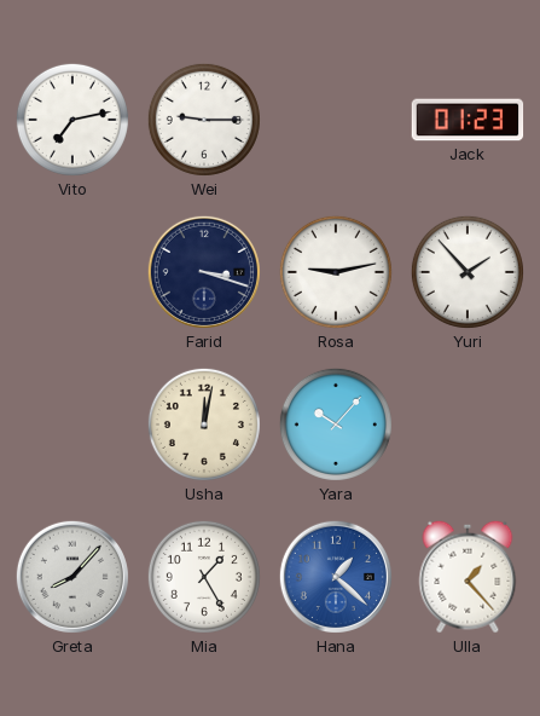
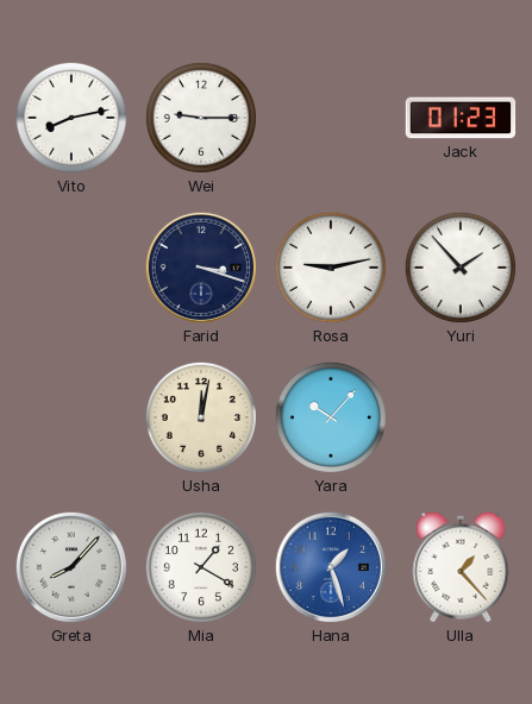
Vito: 7:13 -> 8:13 (71, 118)
Mia: 1:25 -> 1:20 (201, 567)
Hana: 1:22 -> 1:27 (331, 567)
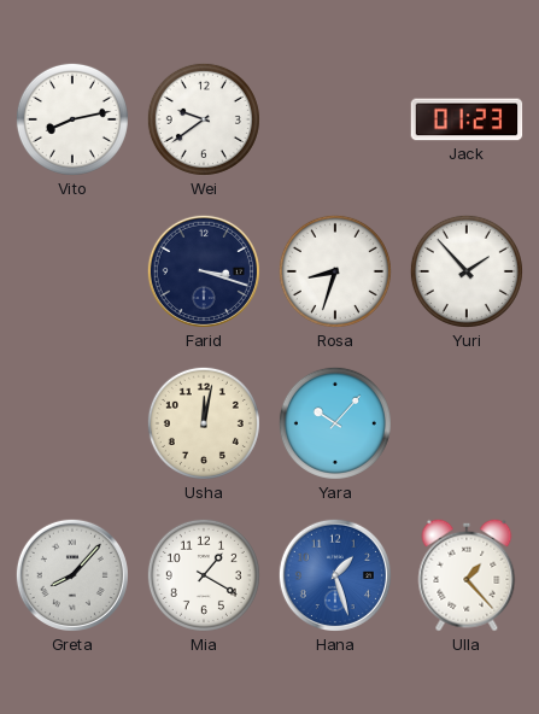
Wei: 9:15 -> 9:39 (204, 119)
Rosa: 9:13 -> 8:33 (335, 271)
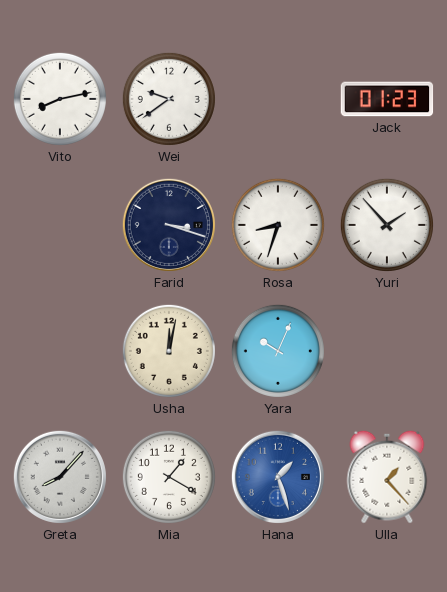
Yara: 10:07 -> 10:04 (278, 351)
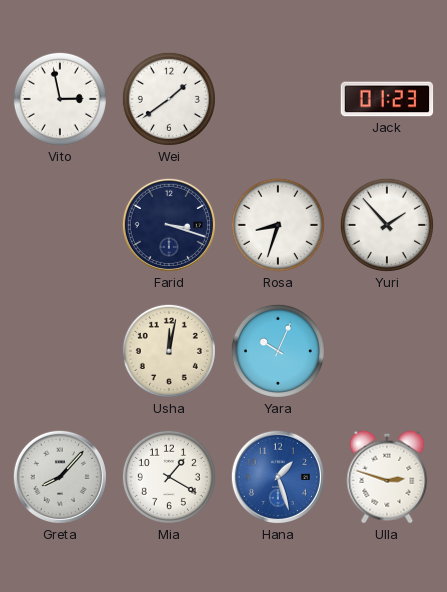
Vito: 8:13 -> 2:58 (60, 99)
Wei: 9:39 -> 1:39 (169, 99)
Ulla: 1:23 -> 2:48 (387, 477)
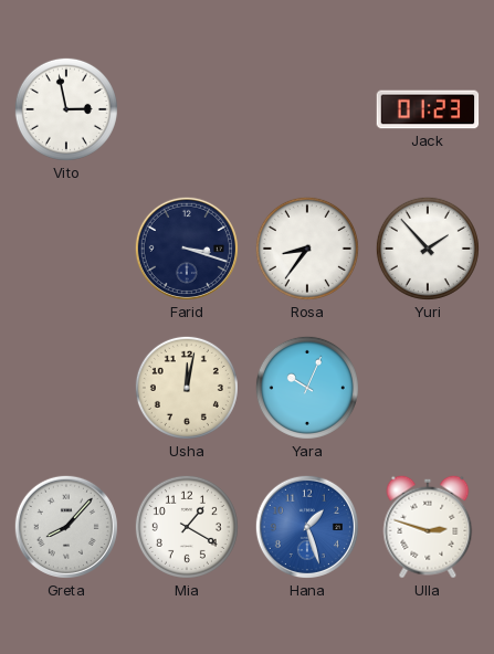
Wei: 1:39 -> none (169, 99)
Rosa: 8:33 -> 8:36 (307, 249)
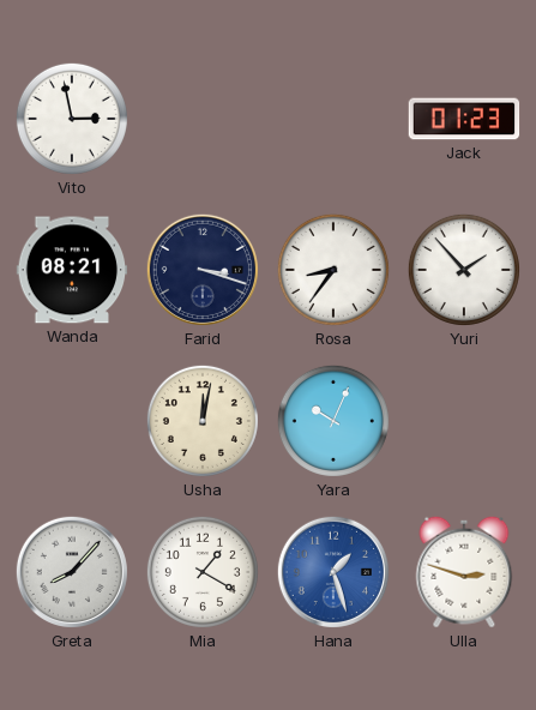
Wanda: none -> 08:21 (72, 270)
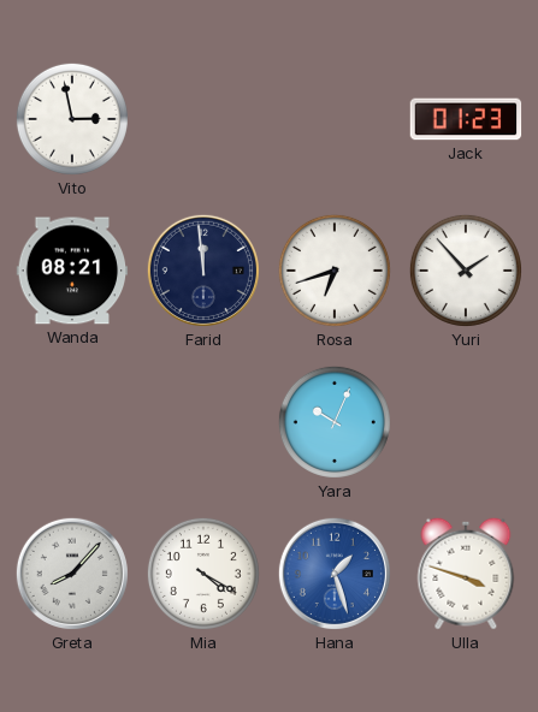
Farid: 3:18 -> 11:59 (203, 271)
Rosa: 8:36 -> 6:42 (335, 271)
Usha: 12:02 -> none (203, 421)
Mia: 1:20 -> 4:20 (203, 574)
Ulla: 2:48 -> 3:48 (466, 574)
